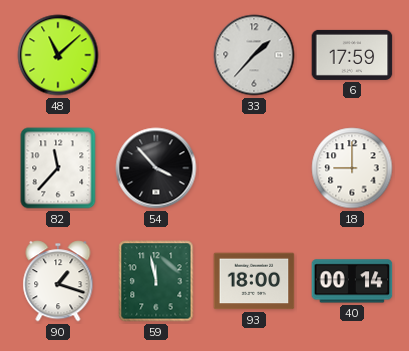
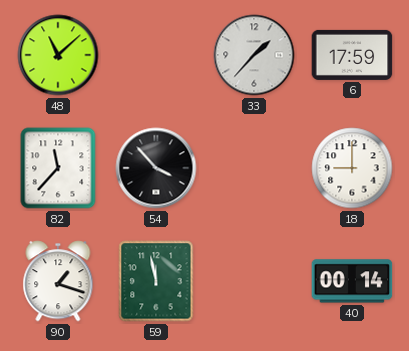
93: 18:00 -> none (254, 281)
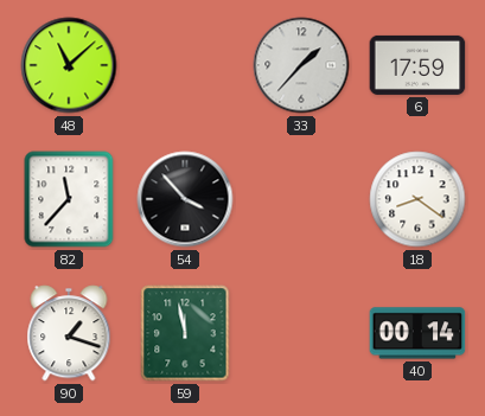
18: 9:00 -> 8:21 (417, 199)
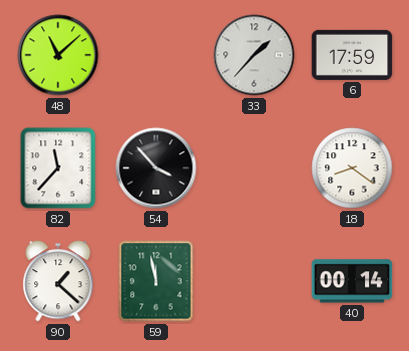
90: 1:18 -> 1:22 (58, 281)
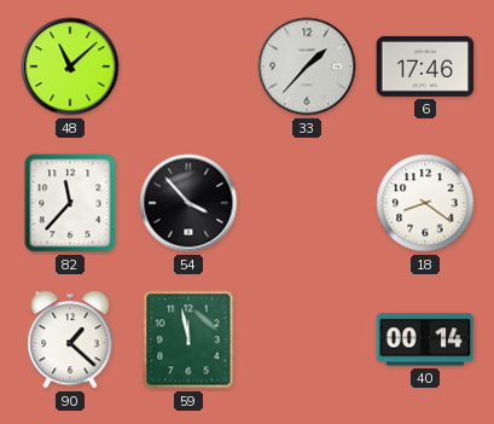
6: 17:59 -> 17:46 (425, 66)
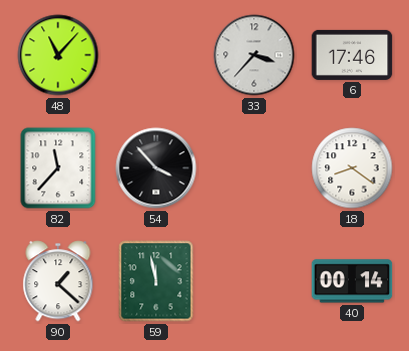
48: 11:08 -> 11:07 (58, 55)
33: 1:37 -> 3:37 (254, 55)
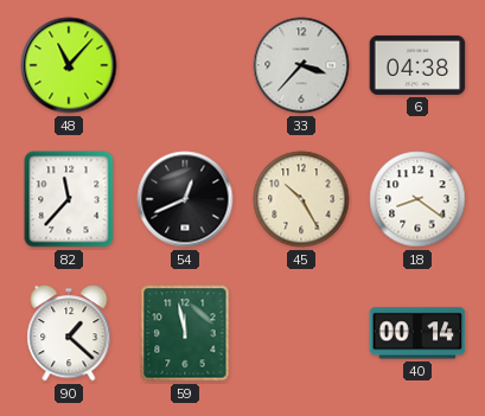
6: 17:46 -> 04:38 (417, 65)
54: 3:53 -> 12:41 (185, 199)
45: none -> 10:25 (301, 199)
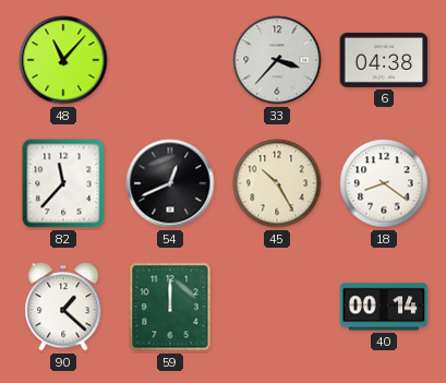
59: 11:58 -> 12:00 (170, 307)
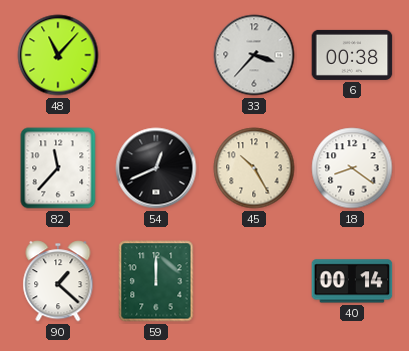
6: 04:38 -> 00:38 (352, 55)
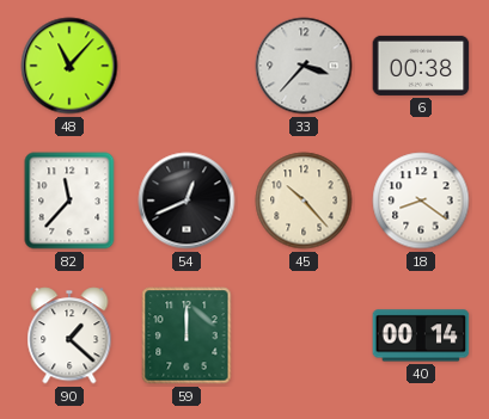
45: 10:25 -> 10:23 (304, 201)
